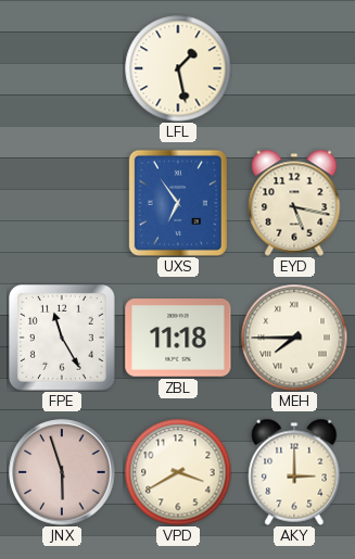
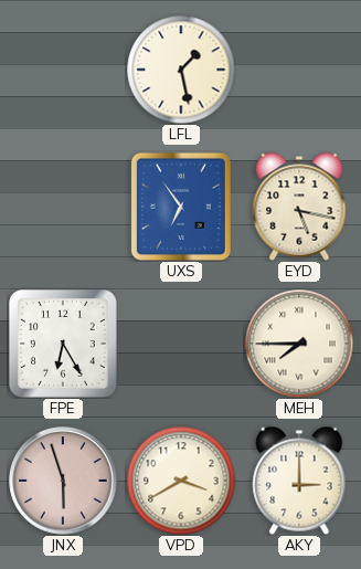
FPE: 11:25 -> 6:25 (63, 344)
ZBL: 11:18 -> none (178, 338)
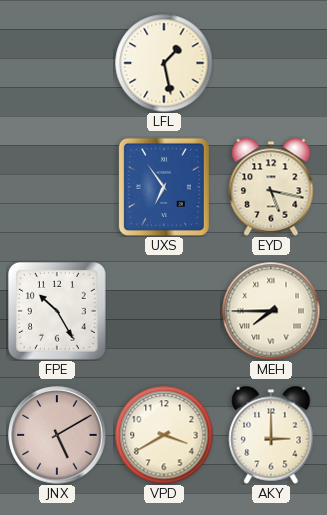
FPE: 6:25 -> 10:25 (57, 311)
JNX: 5:57 -> 5:10 (57, 435)
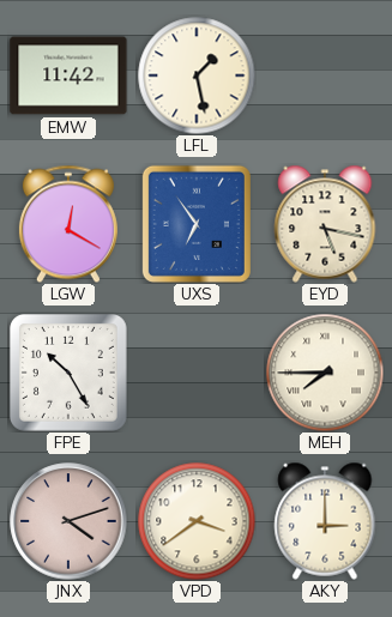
EMW: none -> 11:42 (68, 75)
LGW: none -> 12:20 (68, 224)
JNX: 5:10 -> 4:12 (68, 521)
VPD: 3:40 -> 3:39 (197, 521)
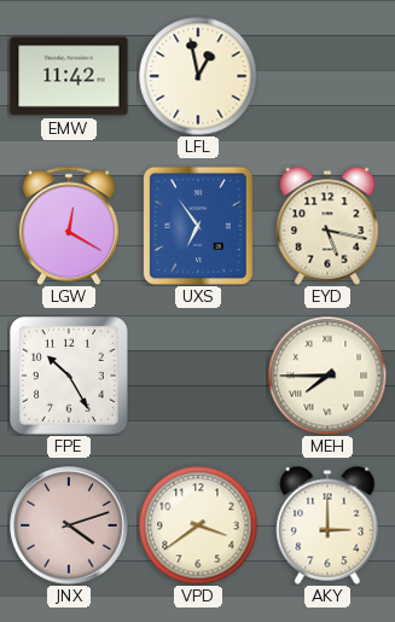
LFL: 1:28 -> 12:58 (198, 76)
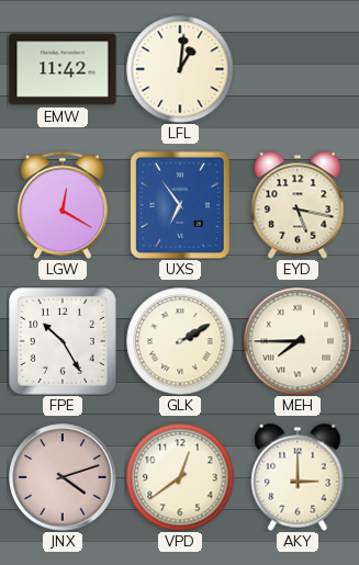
LFL: 12:58 -> 1:01 (180, 69)
GLK: none -> 2:10 (180, 341)
VPD: 3:39 -> 12:39 (180, 477)
